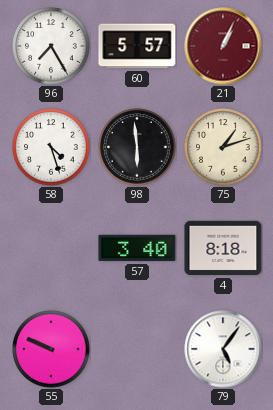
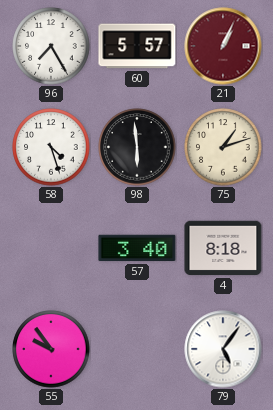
55: 9:49 -> 9:54 (51, 349)
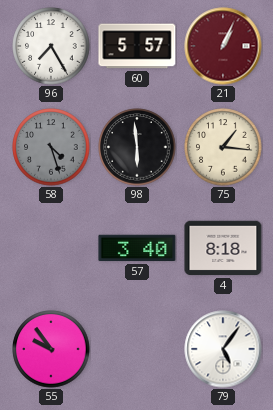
58 dial: white -> grey (51, 147)
75: 1:12 -> 1:16 (223, 147)
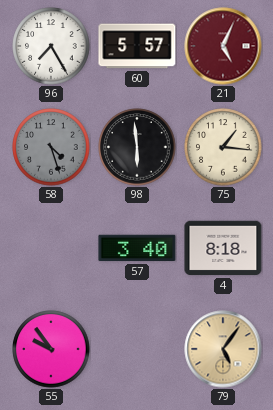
21: 1:04 -> 5:04 (223, 46)
79 dial: white -> champagne (223, 349)
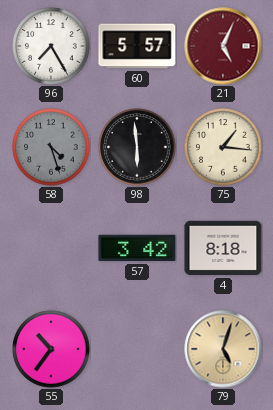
57: 3:40 -> 3:42 (137, 248)
55: 9:54 -> 10:36 (51, 349)
79: 5:06 -> 5:03 (223, 349)
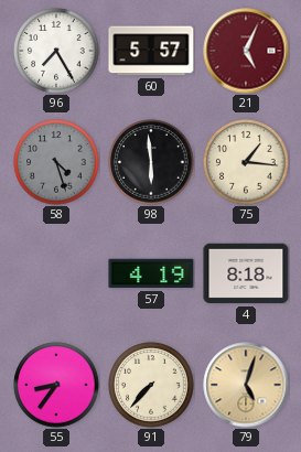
57: 3:42 -> 4:19 (151, 273)
55: 10:36 -> 8:36 (56, 385)
91: none -> 7:37 (151, 385)
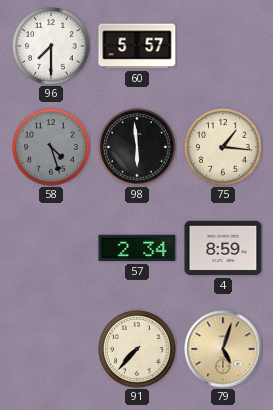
96: 7:25 -> 7:30 (51, 46)
21: 5:04 -> none (246, 51)
57: 4:19 -> 2:34 (137, 248)
4: 8:18 -> 8:59 (223, 248)
55: 8:36 -> none (56, 385)
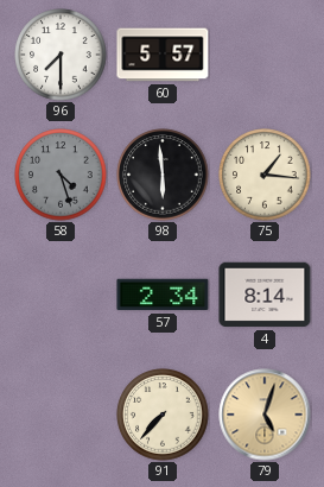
4: 8:59 -> 8:14 (265, 295)
